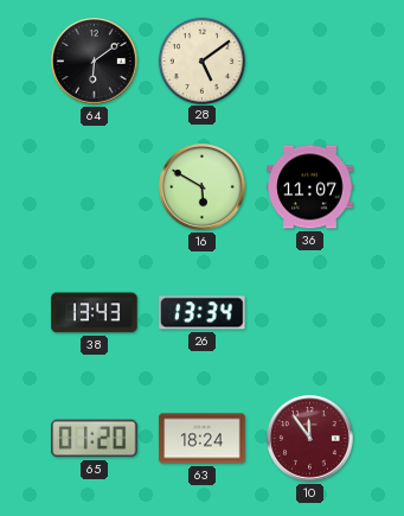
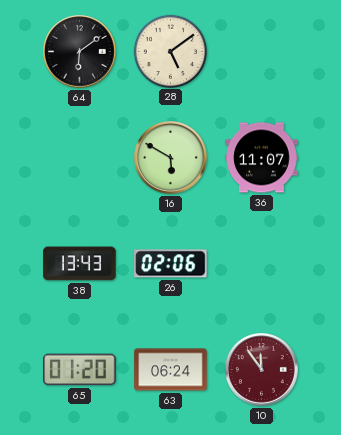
26: 13:34 -> 02:06 (171, 264)
63: 18:24 -> 06:24 (171, 370)
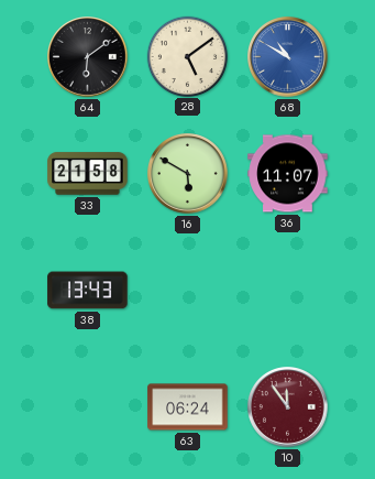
68: none -> 10:50 (288, 57)
33: none -> 21:58 (88, 174)
26: 02:06 -> none (171, 264)
65: 01:20 -> none (80, 370)
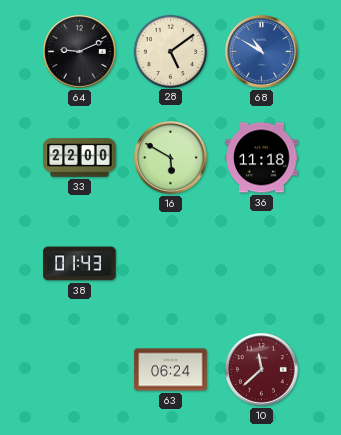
64: 6:09 -> 9:11 (80, 52)
33: 21:58 -> 22:00 (80, 158)
36: 11:07 -> 11:18 (262, 158)
38: 13:43 -> 01:43 (80, 264)
10: 11:54 -> 11:38 (262, 370)
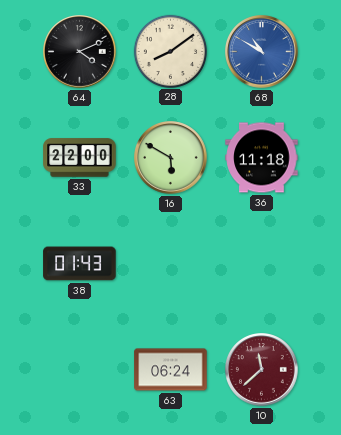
64: 9:11 -> 4:11 (80, 52)
28: 5:09 -> 8:09 (170, 51)
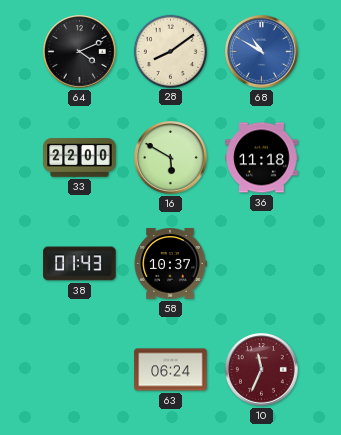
58: none -> 10:37 (170, 264)
10: 11:38 -> 11:34 (262, 370)
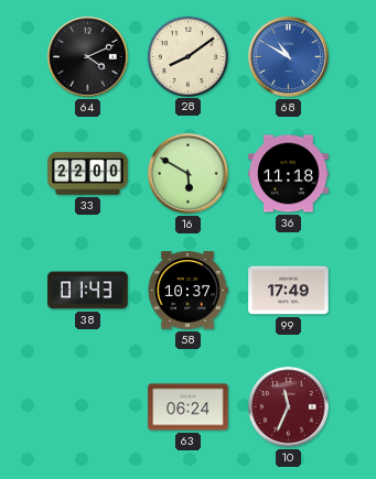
99: none -> 17:49 (289, 291)
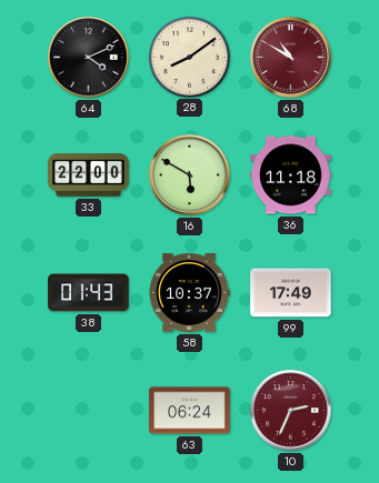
68 dial: blue -> burgundy (291, 58)
10: 11:34 -> 2:34 (291, 411)
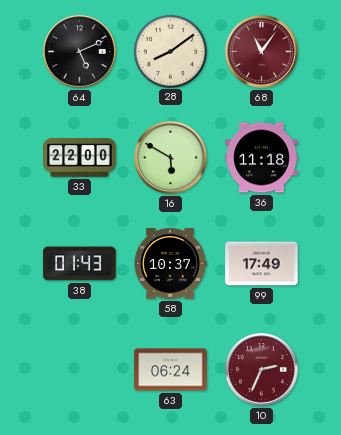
64: 4:11 -> 5:11 (80, 52)
68: 10:50 -> 11:06 (262, 52)
